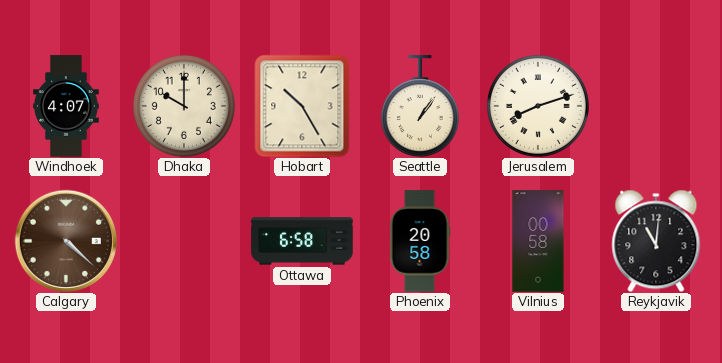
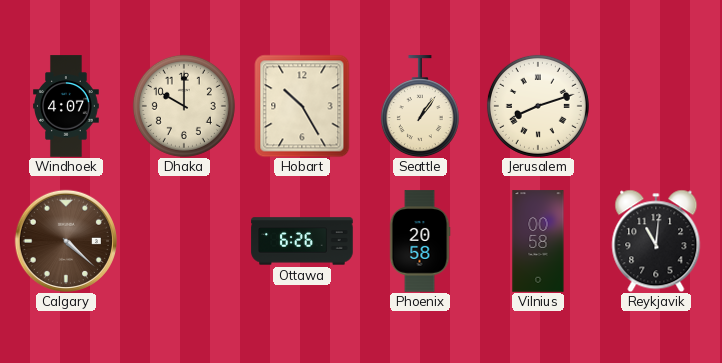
Ottawa: 6:58 -> 6:26 (302, 241)
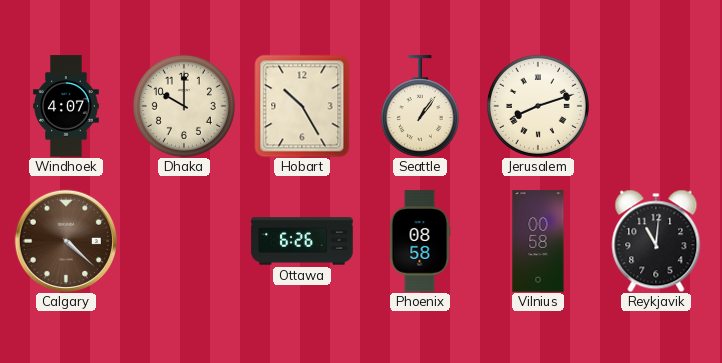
Phoenix: 20:58 -> 08:58 (420, 241)
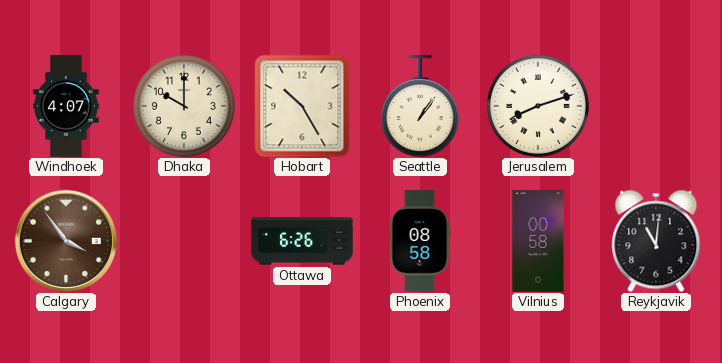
Calgary: 4:22 -> 3:54 (65, 240)
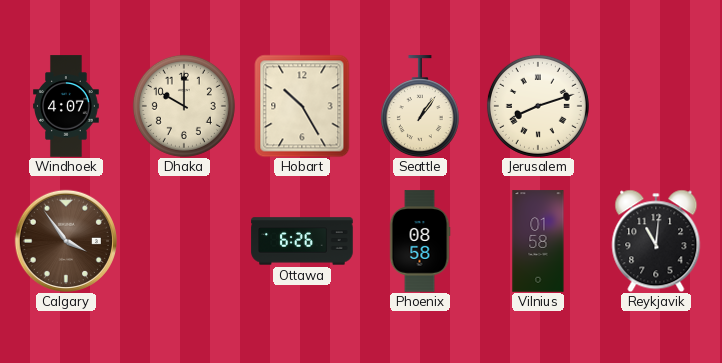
Vilnius: 00:58 -> 01:58 (538, 241)
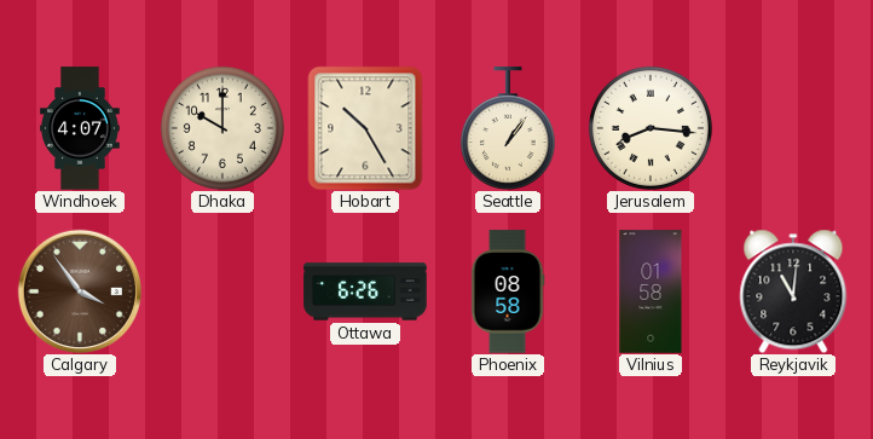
Jerusalem: 8:12 -> 8:16 (651, 128)
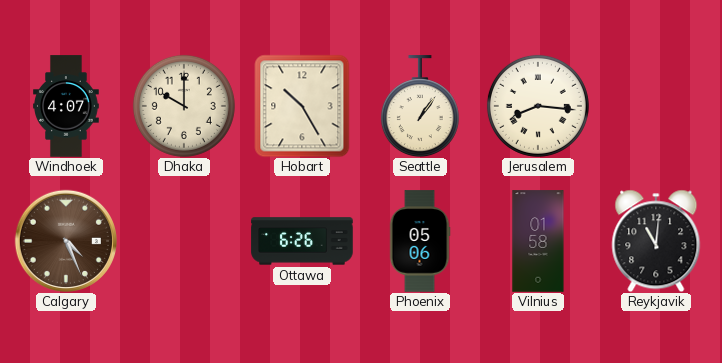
Calgary: 3:54 -> 4:26 (65, 240)
Phoenix: 08:58 -> 05:06 (420, 241)
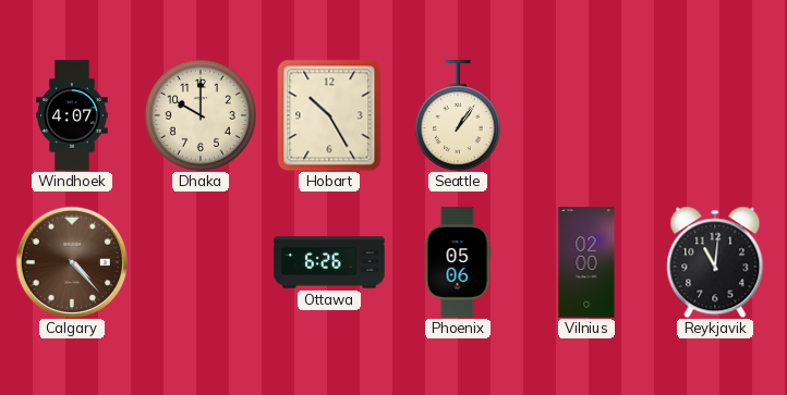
Jerusalem: 8:16 -> none (538, 106)
Calgary: 4:26 -> 4:23 (71, 261)
Vilnius: 01:58 -> 02:00 (586, 262)
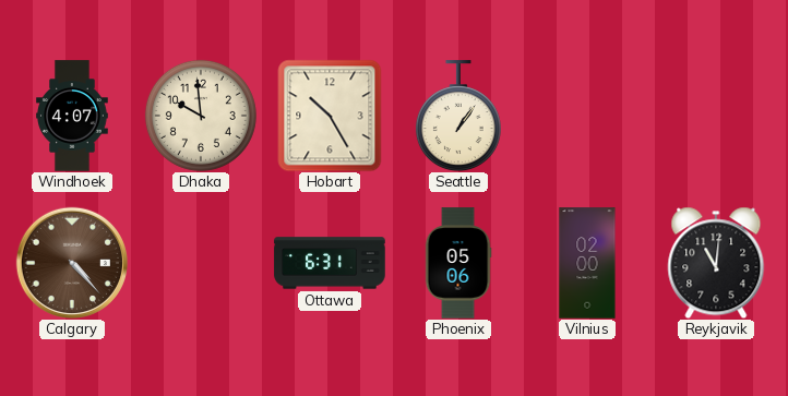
Dhaka: 10:00 -> 9:59 (201, 116)
Ottawa: 6:26 -> 6:31 (330, 263)
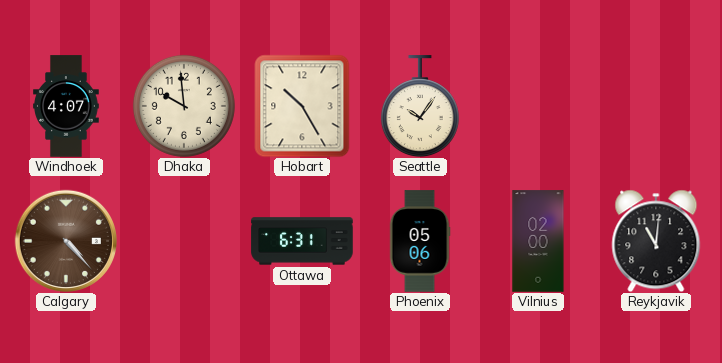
Seattle: 1:06 -> 10:06 (420, 106)
